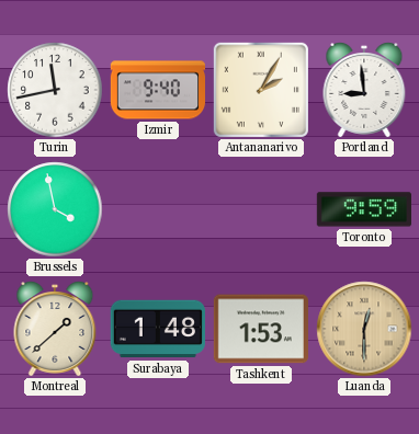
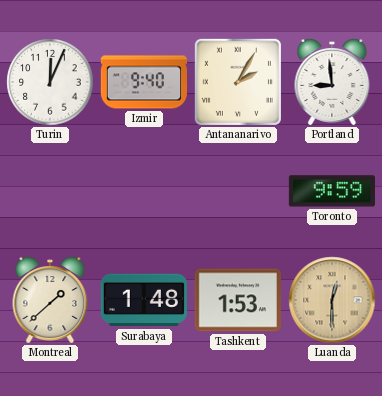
Turin: 11:43 -> 12:04 (50, 82)
Brussels: 3:58 -> none (55, 209)
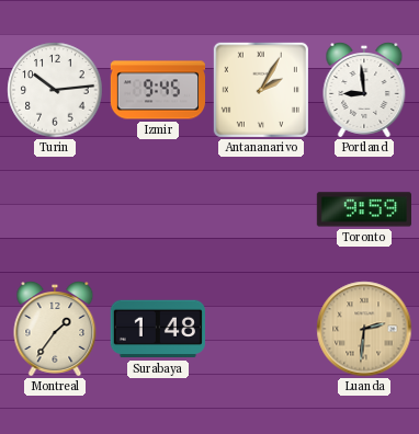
Turin: 12:04 -> 10:14 (55, 90)
Izmir: 9:40 -> 9:45 (157, 90)
Montreal: 1:38 -> 1:36 (55, 329)
Tashkent: 1:53 -> none (238, 300)
Luanda: 12:30 -> 2:31 (364, 329)
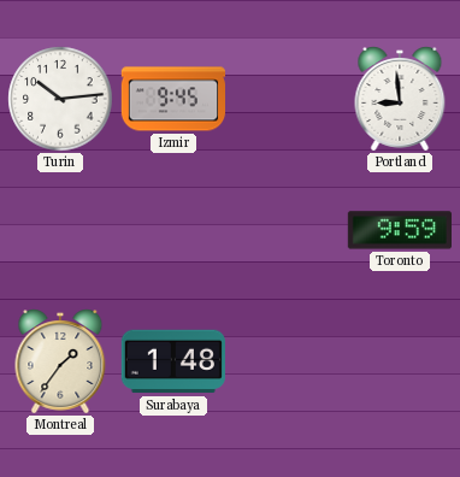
Antananarivo: 2:05 -> none (261, 90)
Luanda: 2:31 -> none (364, 329)
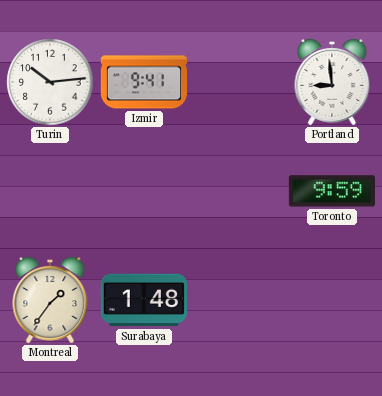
Izmir: 9:45 -> 9:41 (143, 82)
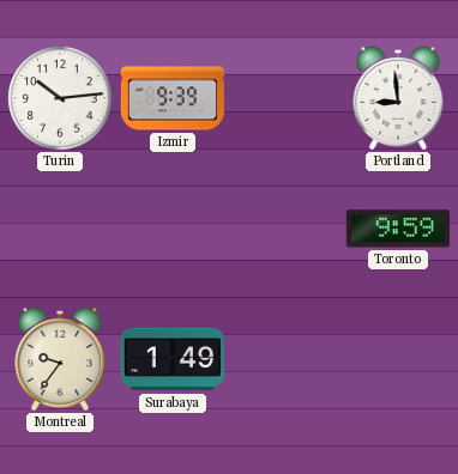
Izmir: 9:41 -> 9:39 (171, 98)
Montreal: 1:36 -> 9:36 (60, 359)
Surabaya: 1:48 -> 1:49 (173, 359)
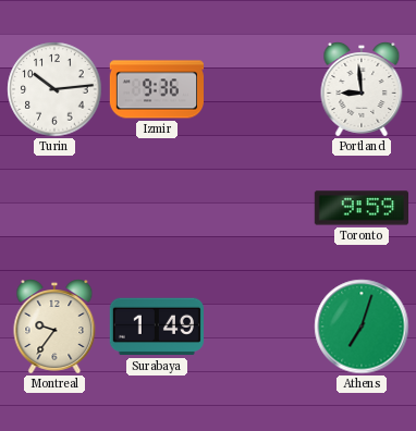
Izmir: 9:39 -> 9:36 (156, 89)
Athens: none -> 7:03 (362, 327)
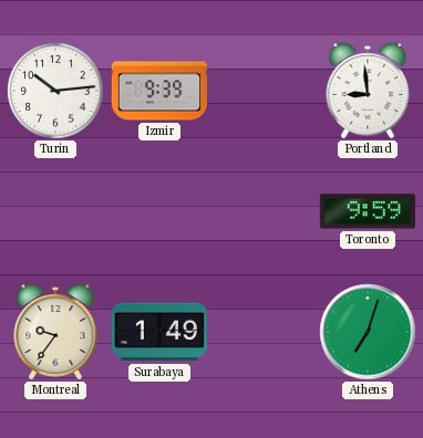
Izmir: 9:36 -> 9:39 (158, 91)
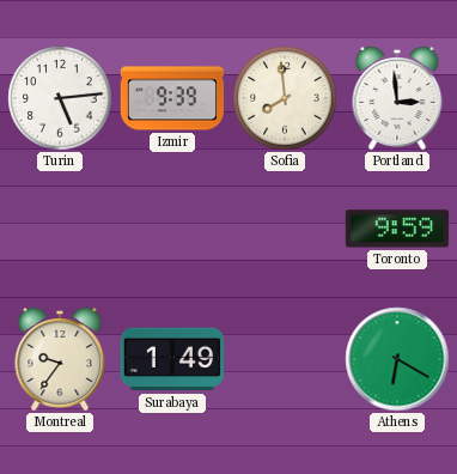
Turin: 10:14 -> 5:14 (60, 98)
Sofia: none -> 7:59 (285, 98)
Portland: 8:59 -> 2:59 (397, 98)
Athens: 7:03 -> 6:20 (397, 359)
